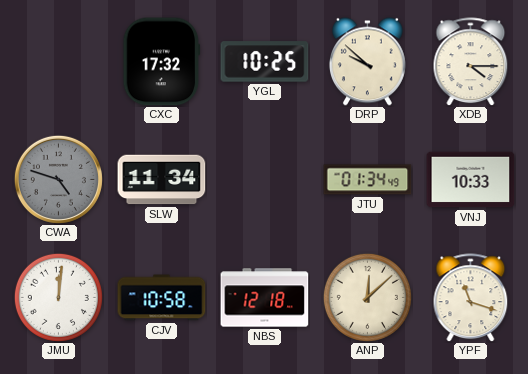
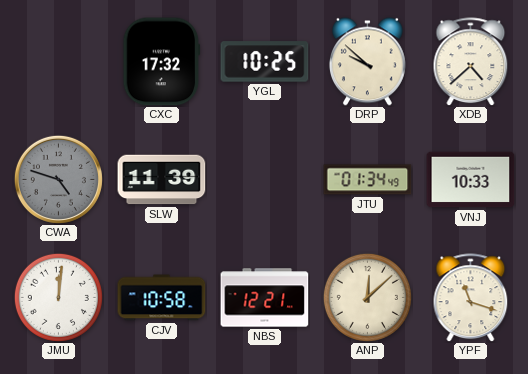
XDB: 4:15 -> 4:38 (471, 62)
SLW: 11:34 -> 11:39 (162, 180)
NBS: 12:18 -> 12:21 (265, 298)
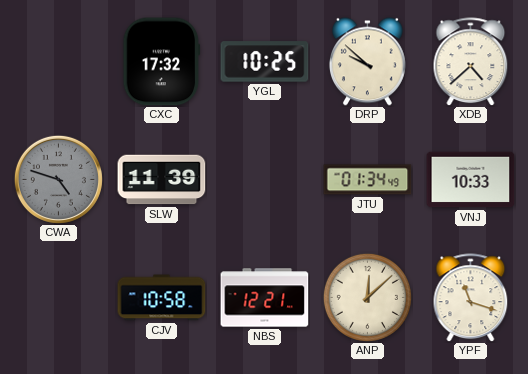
JMU: 12:01 -> none (58, 297)
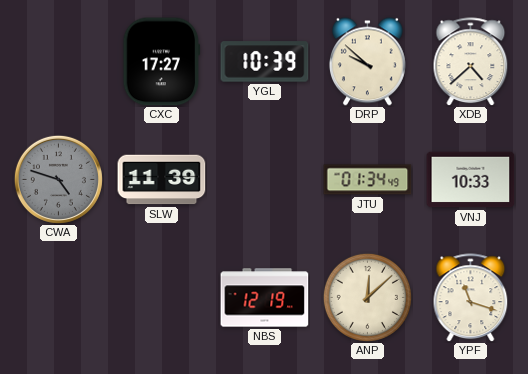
CXC: 17:32 -> 17:27 (162, 62)
YGL: 10:25 -> 10:39 (265, 62)
CJV: 10:58 -> none (162, 298)
NBS: 12:21 -> 12:19 (265, 298)
